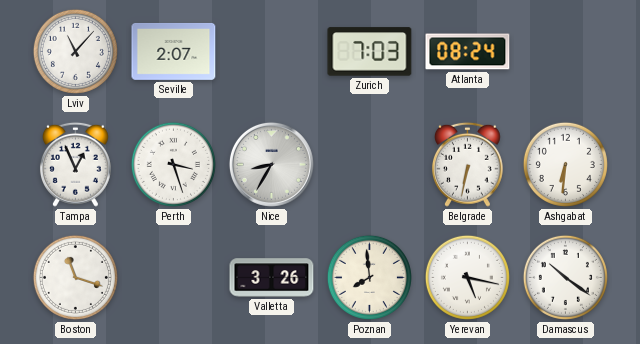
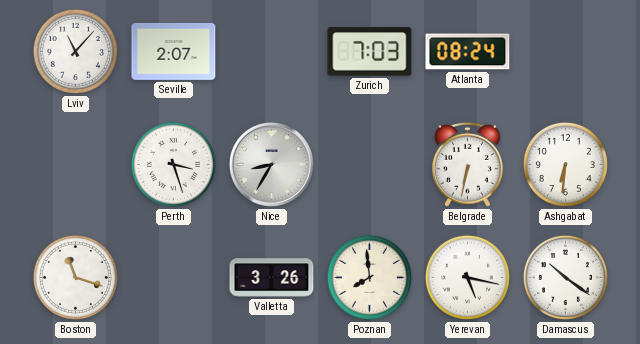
Tampa: 12:56 -> none (75, 164)
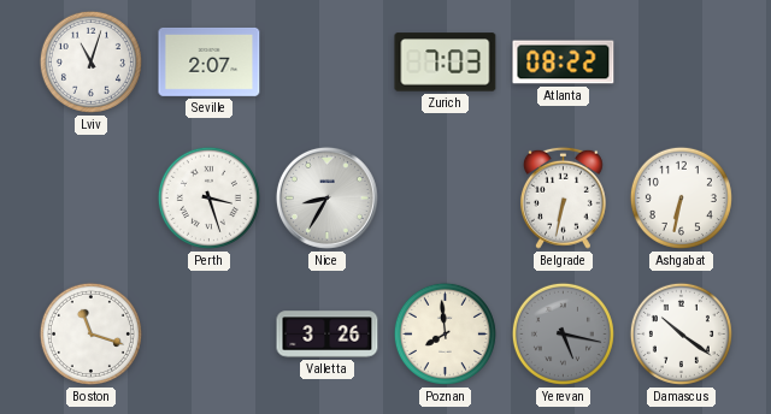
Lviv: 11:07 -> 11:03 (90, 61)
Atlanta: 08:24 -> 08:22 (564, 63)
Ashgabat: 6:31 -> 6:32 (681, 197)
Yerevan dial: white -> grey (563, 333)
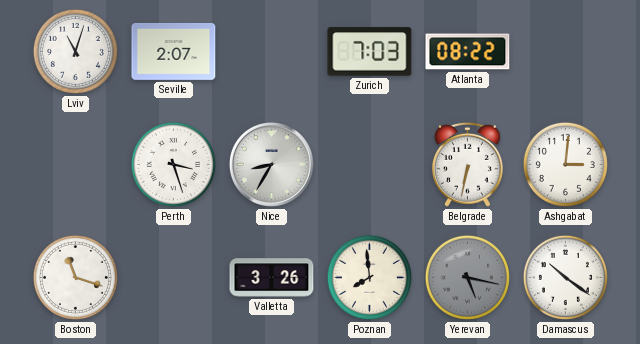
Ashgabat: 6:32 -> 3:01 (565, 164)
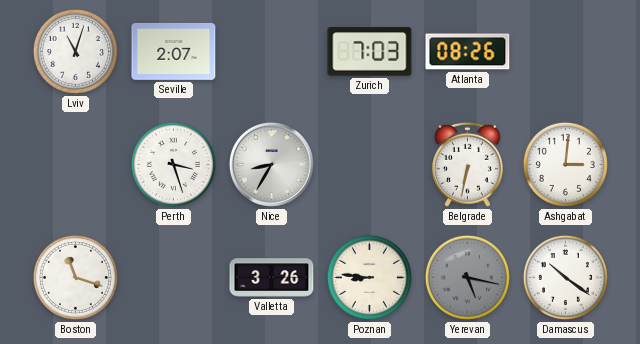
Atlanta: 08:22 -> 08:26 (468, 52)
Poznan: 7:59 -> 8:46 (369, 277)
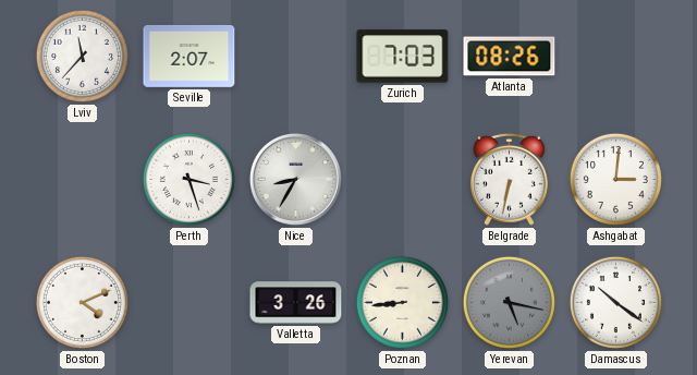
Lviv: 11:03 -> 11:37 (82, 56)
Boston: 11:18 -> 4:11 (82, 302)
Poznan: 8:46 -> 8:44 (402, 302)
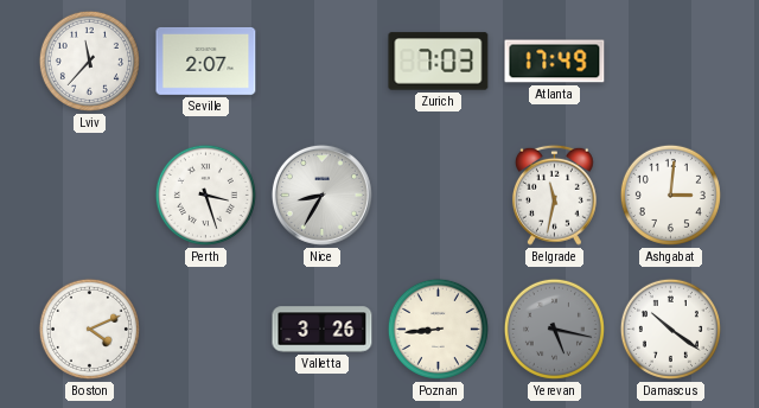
Atlanta: 08:26 -> 17:49 (555, 62)
Belgrade: 6:32 -> 11:32 (554, 195)
